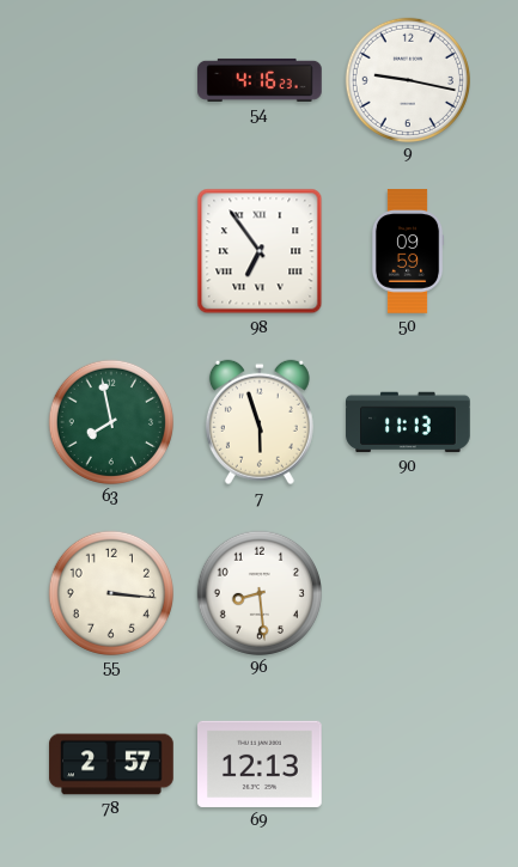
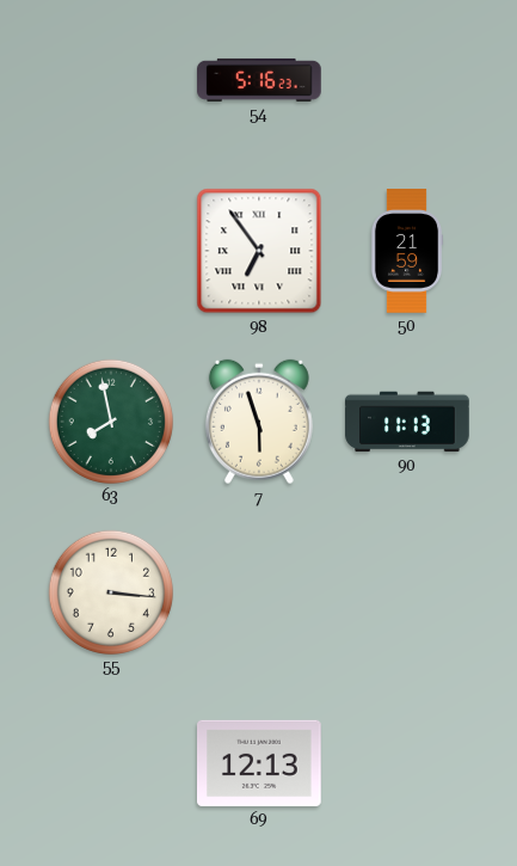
54: 4:16 -> 5:16 (259, 80)
9: 9:17 -> none (407, 79)
50: 09:59 -> 21:59 (407, 251)
96: 8:29 -> none (258, 592)
78: 2:57 -> none (111, 764)
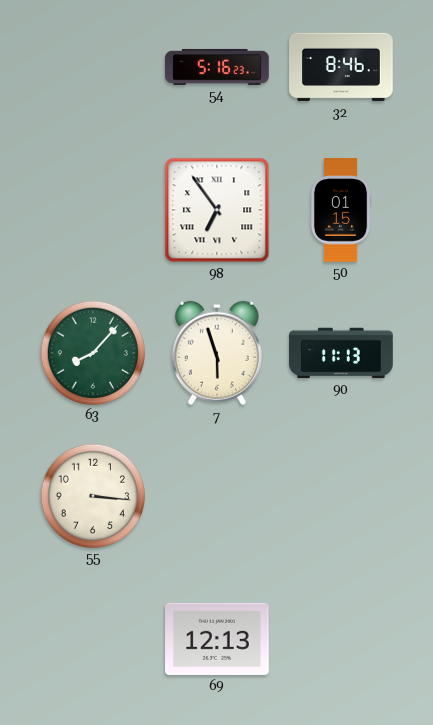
32: none -> 8:46 (341, 67)
50: 21:59 -> 01:15 (341, 210)
63: 7:58 -> 8:07 (92, 352)
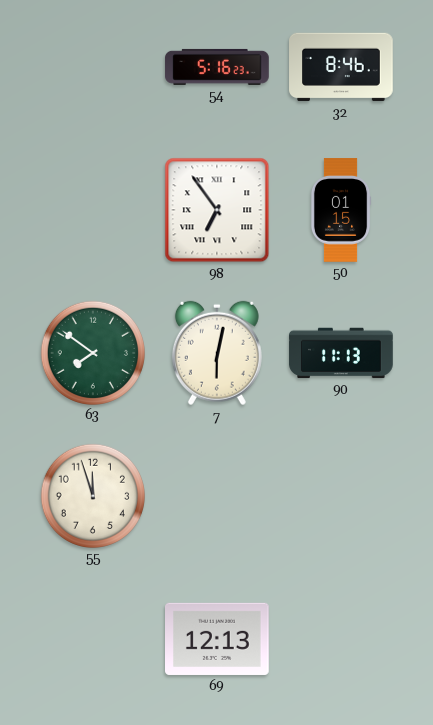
63: 8:07 -> 7:51 (92, 352)
7: 5:57 -> 6:02 (217, 353)
55: 3:16 -> 11:57 (92, 495)
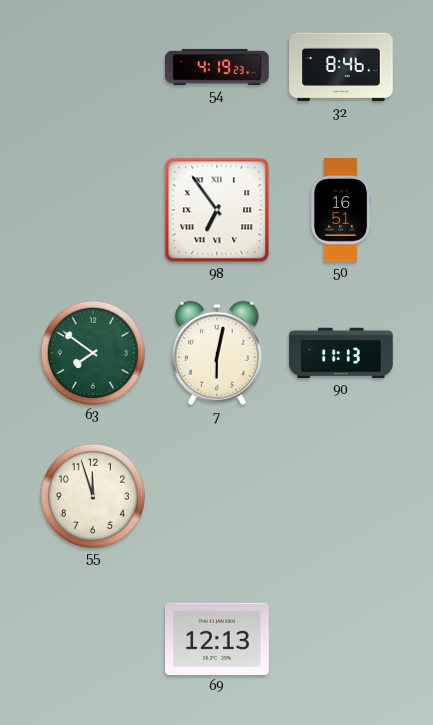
54: 5:16 -> 4:19 (217, 67)
50: 01:15 -> 16:51 (341, 210)
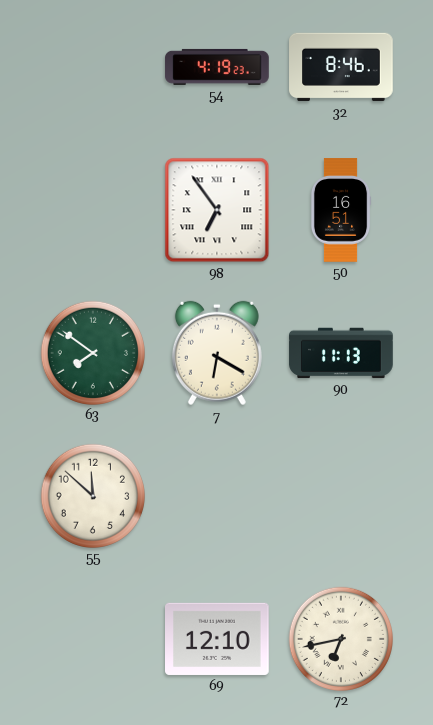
7: 6:02 -> 6:20 (217, 353)
55: 11:57 -> 11:52 (92, 495)
69: 12:13 -> 12:10 (218, 639)
72: none -> 6:43 (340, 638)
